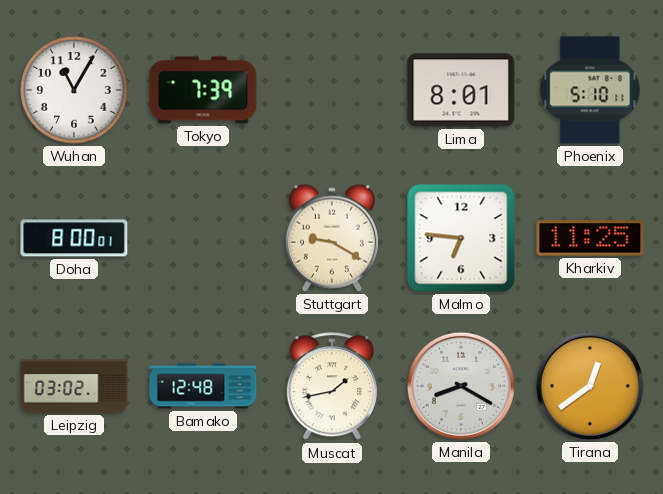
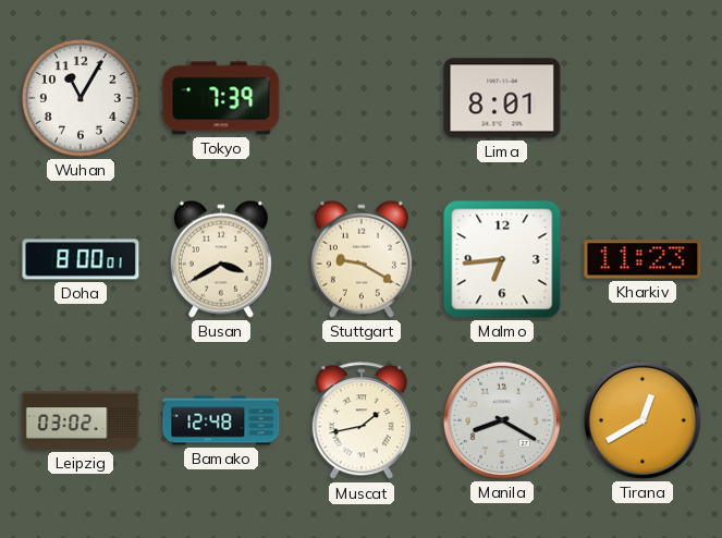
Phoenix: 5:10 -> none (590, 90)
Busan: none -> 3:40 (221, 259)
Malmo: 6:46 -> 6:44 (502, 259)
Kharkiv: 11:25 -> 11:23 (643, 259)
Tirana: 12:39 -> 12:40 (643, 420)
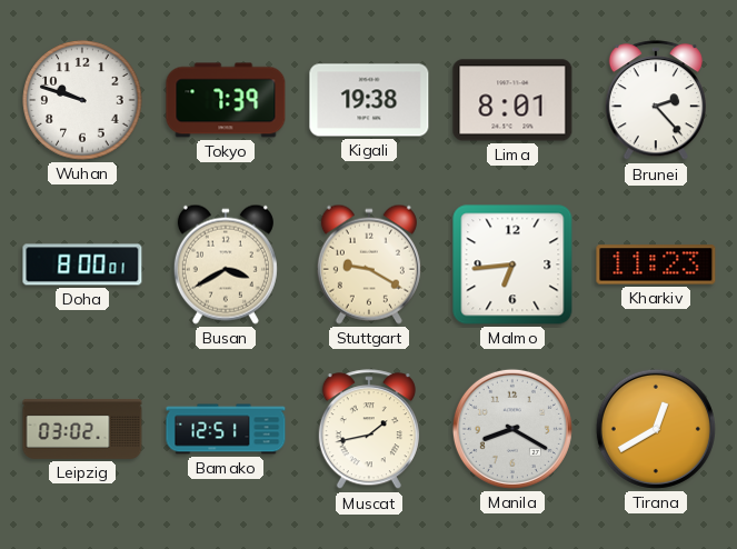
Wuhan: 11:05 -> 9:48 (82, 100)
Kigali: none -> 19:38 (369, 100)
Brunei: none -> 2:23 (656, 101)
Bamako: 12:48 -> 12:51 (226, 429)
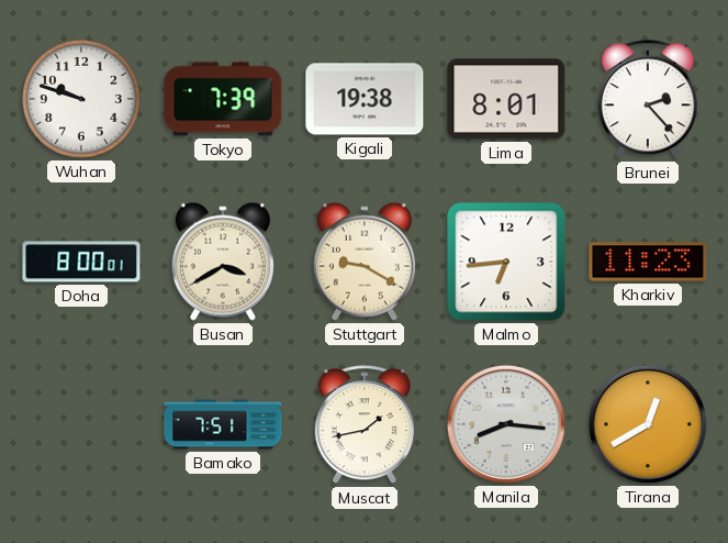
Leipzig: 03:02 -> none (82, 429)
Bamako: 12:51 -> 7:51 (223, 424)
Manila: 8:20 -> 8:16 (506, 424)
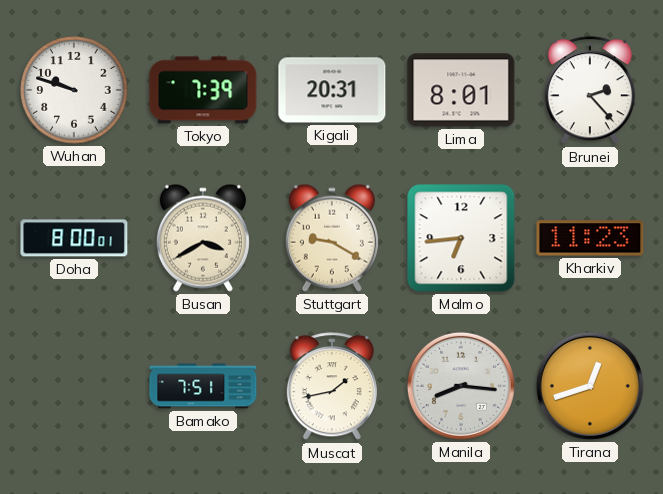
Kigali: 19:38 -> 20:31 (332, 90)
Tirana: 12:40 -> 12:42 (590, 386)
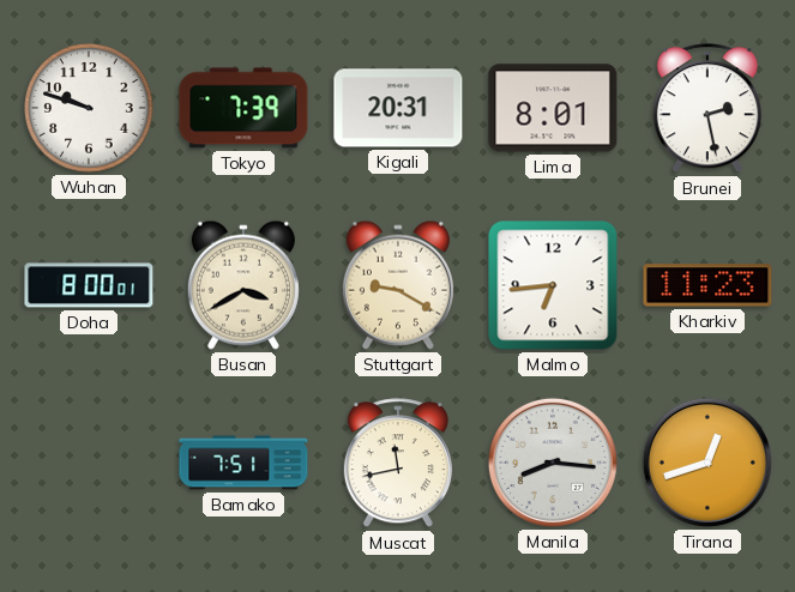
Brunei: 2:23 -> 2:28 (707, 109)
Muscat: 1:43 -> 11:43 (398, 464)
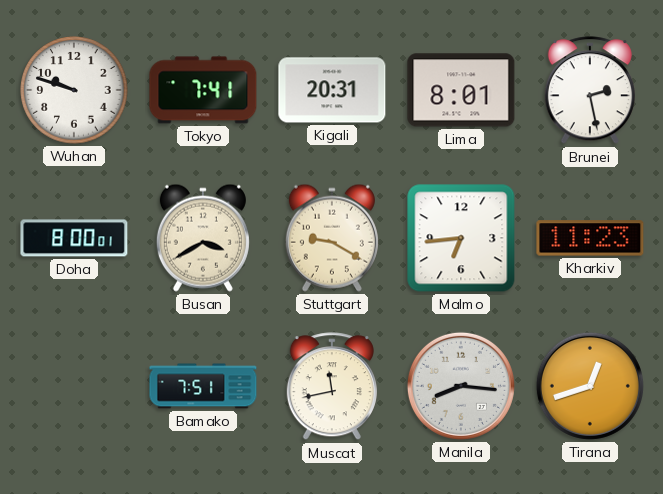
Tokyo: 7:39 -> 7:41 (203, 90)
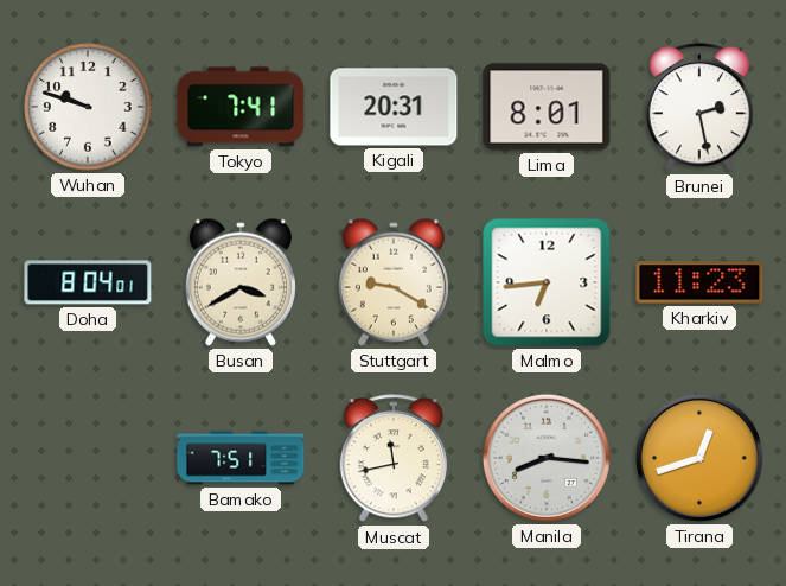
Doha: 8:00 -> 8:04 (88, 282)
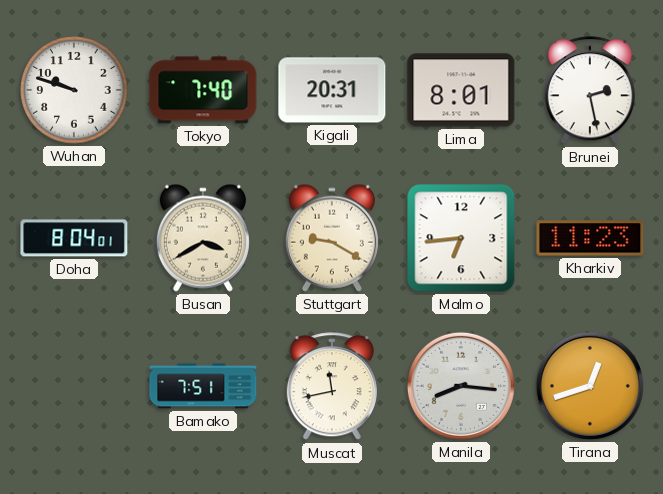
Tokyo: 7:41 -> 7:40 (203, 90)
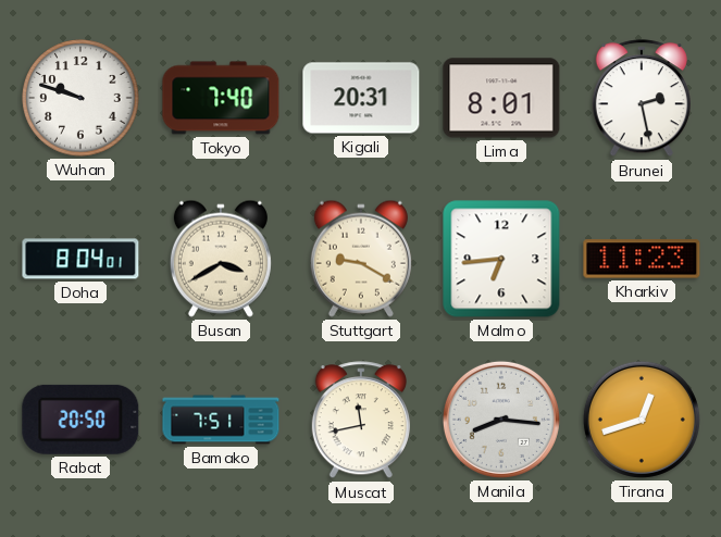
Rabat: none -> 20:50 (80, 420)
